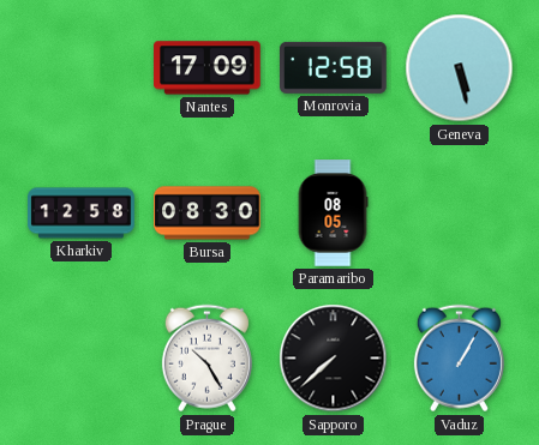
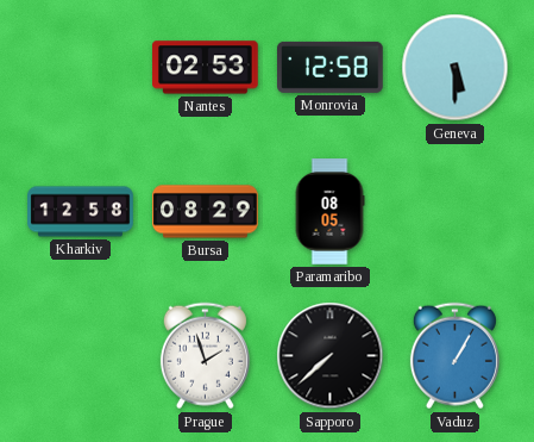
Nantes: 17:09 -> 02:53 (206, 68)
Geneva: 5:28 -> 5:30 (456, 68)
Bursa: 08:30 -> 08:29 (206, 212)
Prague: 10:25 -> 1:57 (205, 356)
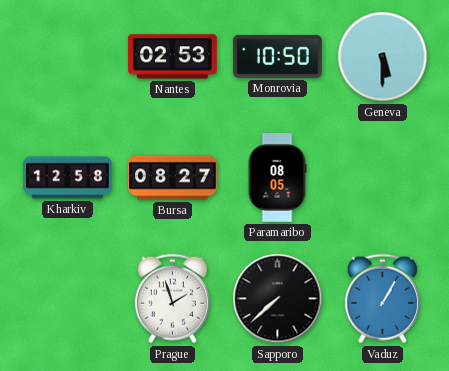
Monrovia: 12:58 -> 10:50 (278, 56)
Bursa: 08:29 -> 08:27 (173, 178)
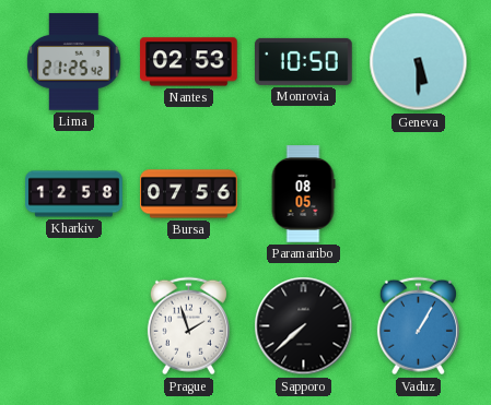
Lima: none -> 21:25 (74, 62)
Bursa: 08:27 -> 07:56 (189, 194)
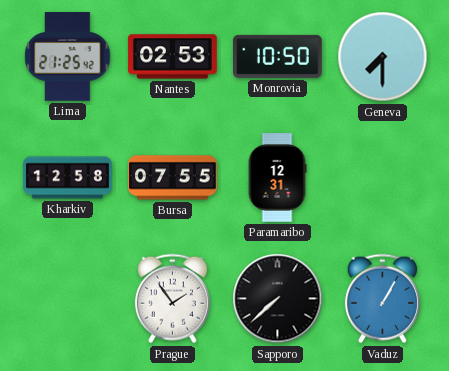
Geneva: 5:30 -> 7:30 (383, 57)
Bursa: 07:56 -> 07:55 (173, 178)
Paramaribo: 08:05 -> 12:31 (277, 178)
Prague: 1:57 -> 1:54 (172, 299)
